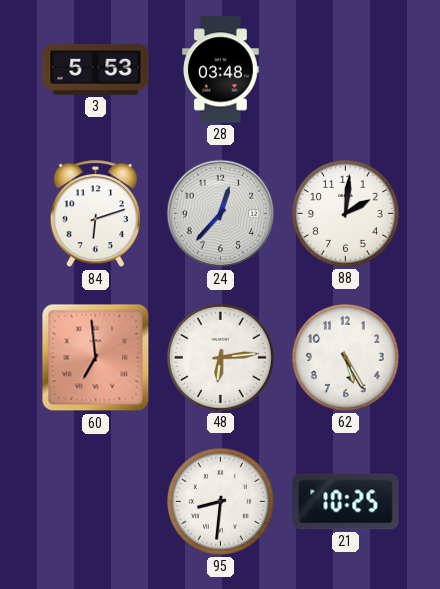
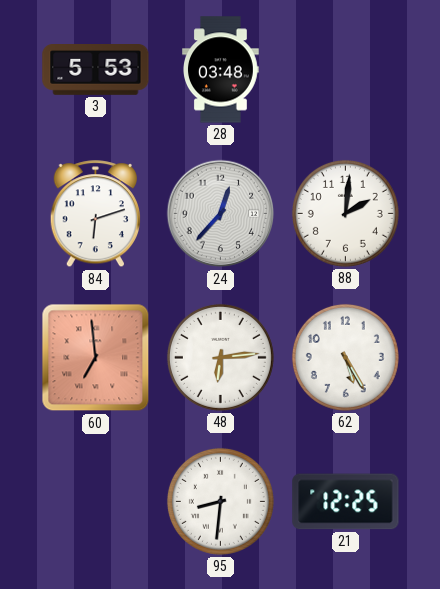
21: 10:25 -> 12:25 (346, 502)
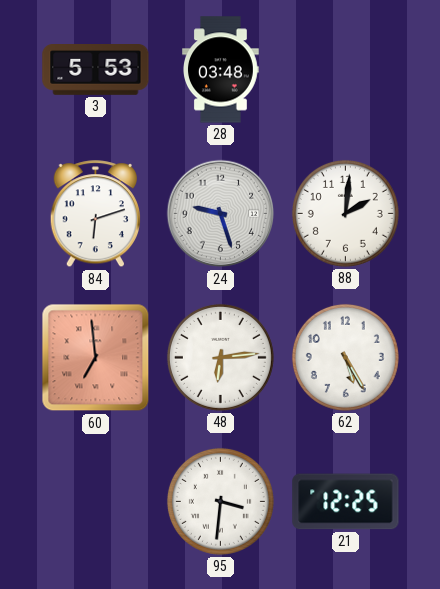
24: 12:37 -> 9:27 (221, 214)
95: 8:31 -> 3:31 (220, 501)
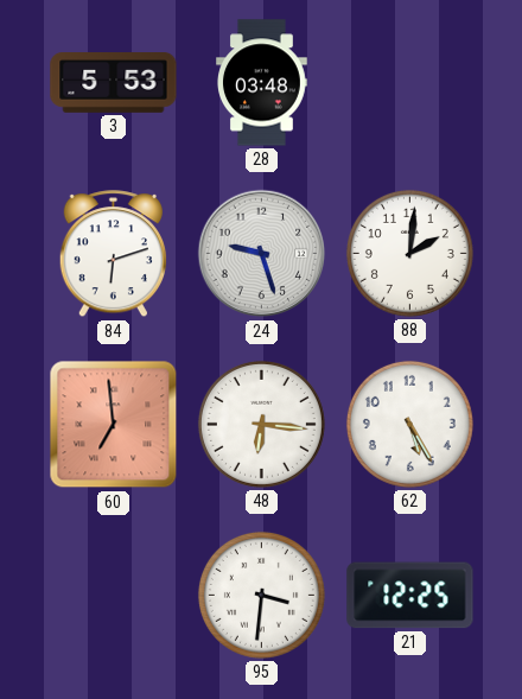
48: 6:14 -> 6:16 (261, 424)
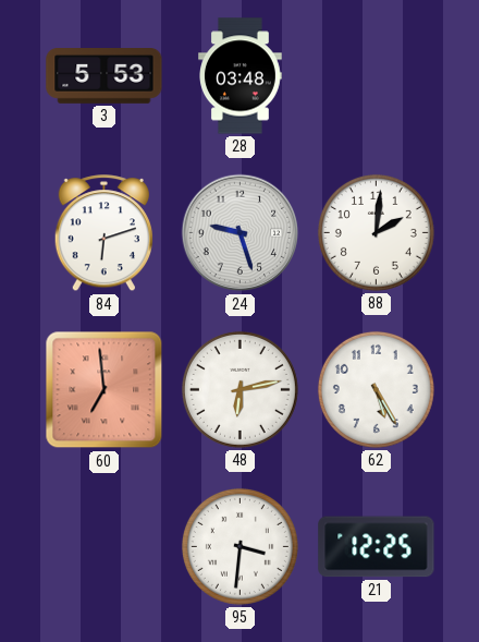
48: 6:16 -> 6:13 (239, 389)
